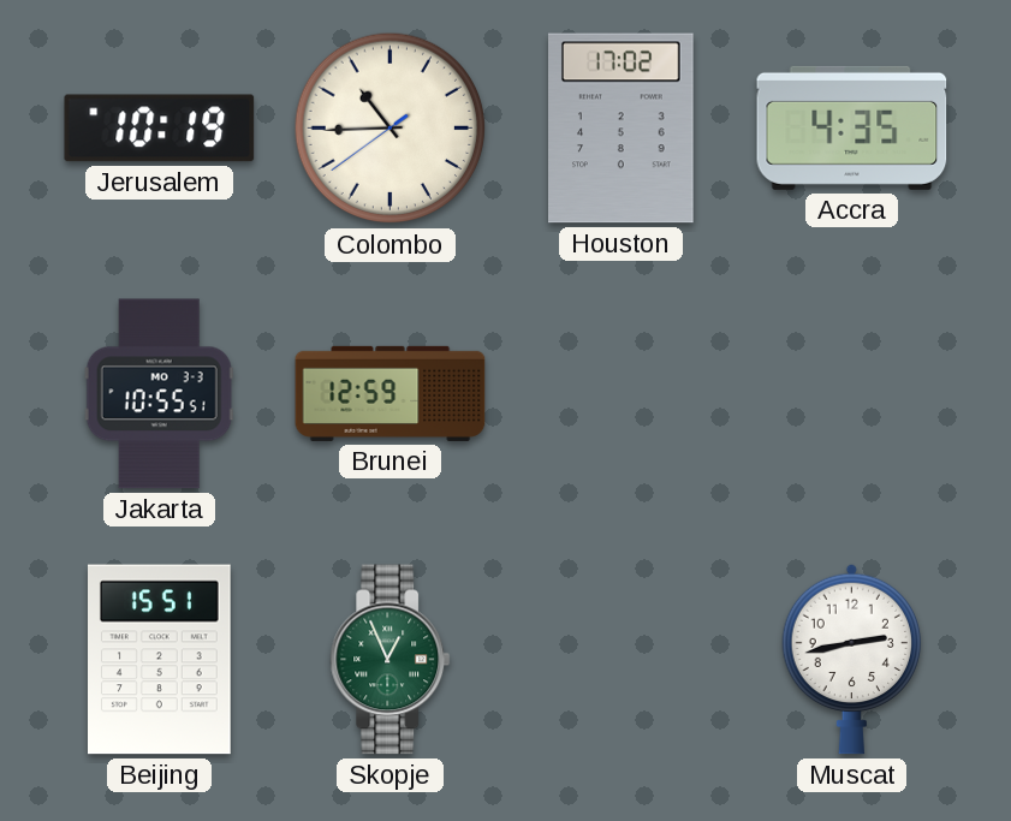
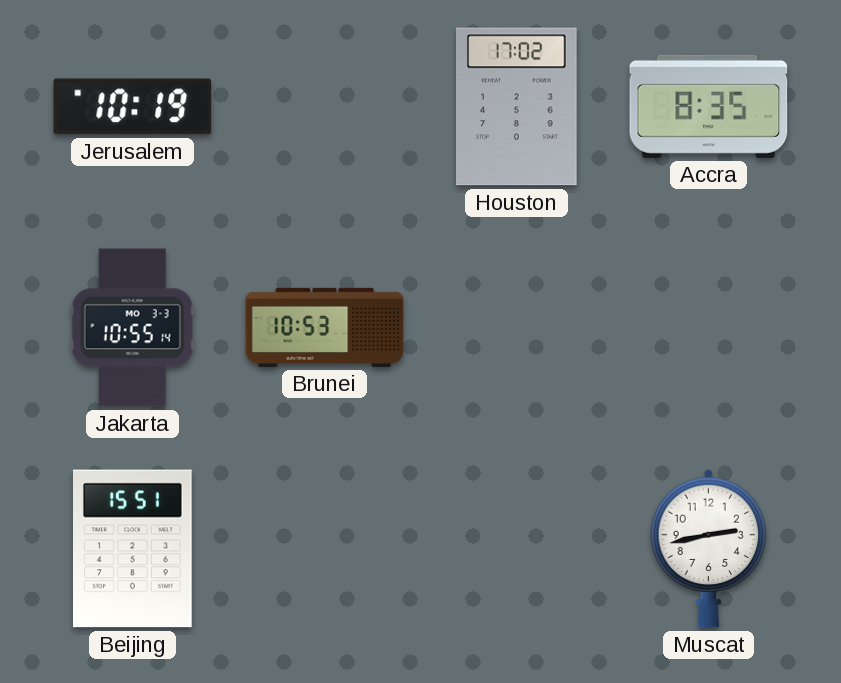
Colombo: 10:44 -> none (391, 129)
Accra: 4:35 -> 8:35 (709, 106)
Jakarta: 10:55:51 -> 10:55:14 (132, 328)
Brunei: 12:59 -> 10:53 (325, 327)
Skopje: 12:56 -> none (391, 660)
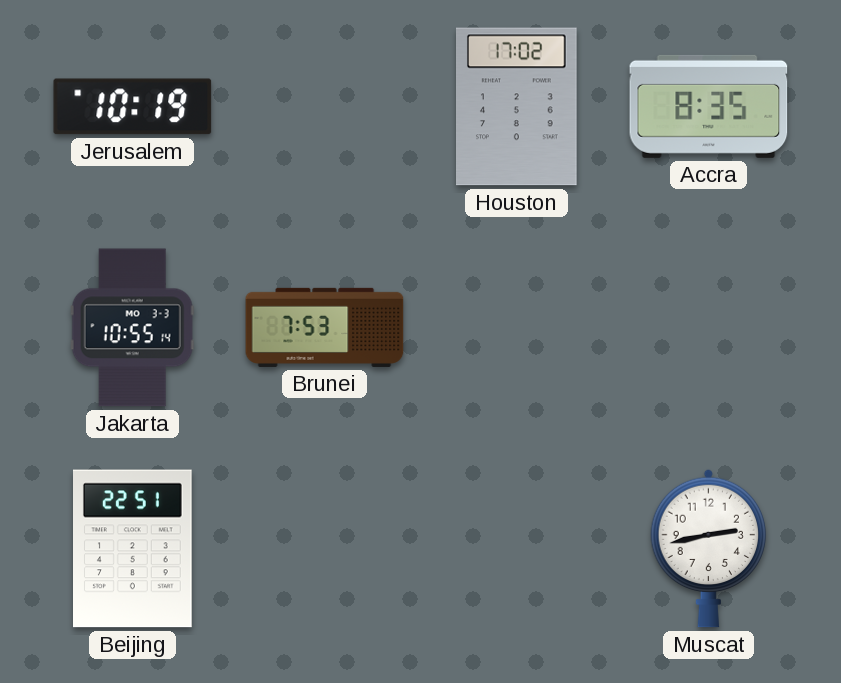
Brunei: 10:53 -> 7:53 (325, 327)
Beijing: 15:51 -> 22:51 (133, 549)
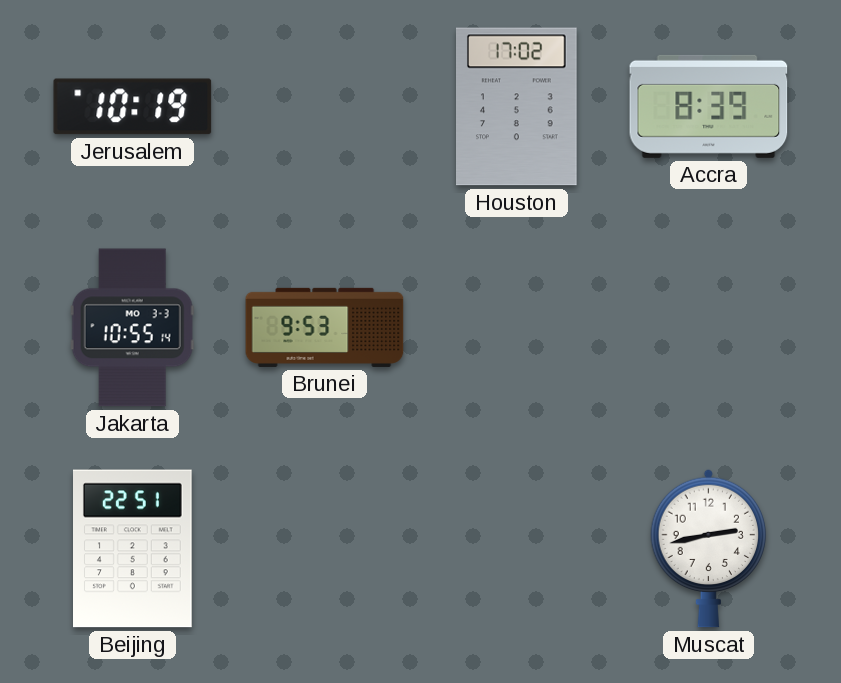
Accra: 8:35 -> 8:39 (709, 106)
Brunei: 7:53 -> 9:53 (325, 327)
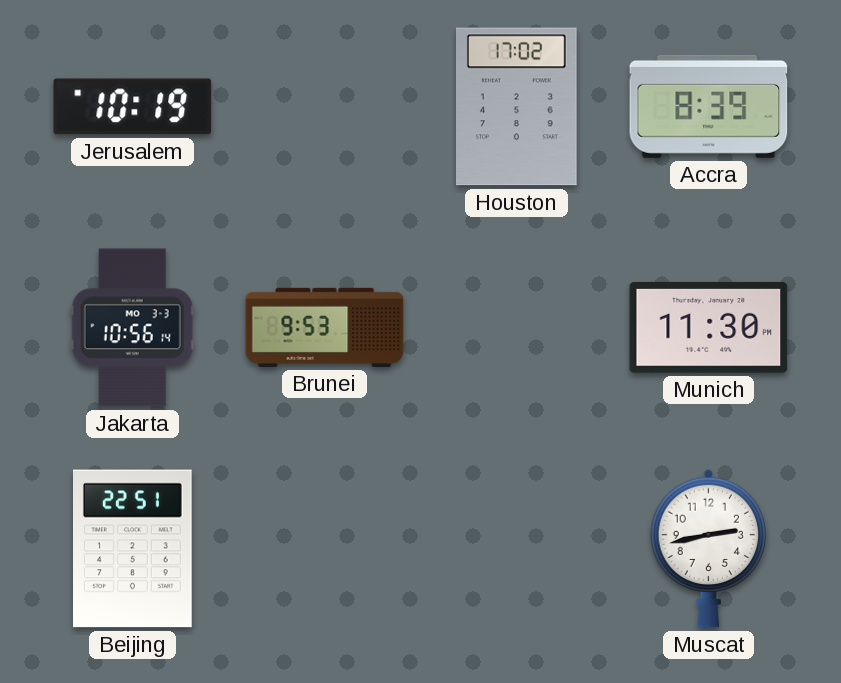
Jakarta: 10:55 -> 10:56 (132, 328)
Munich: none -> 11:30 (709, 327)
